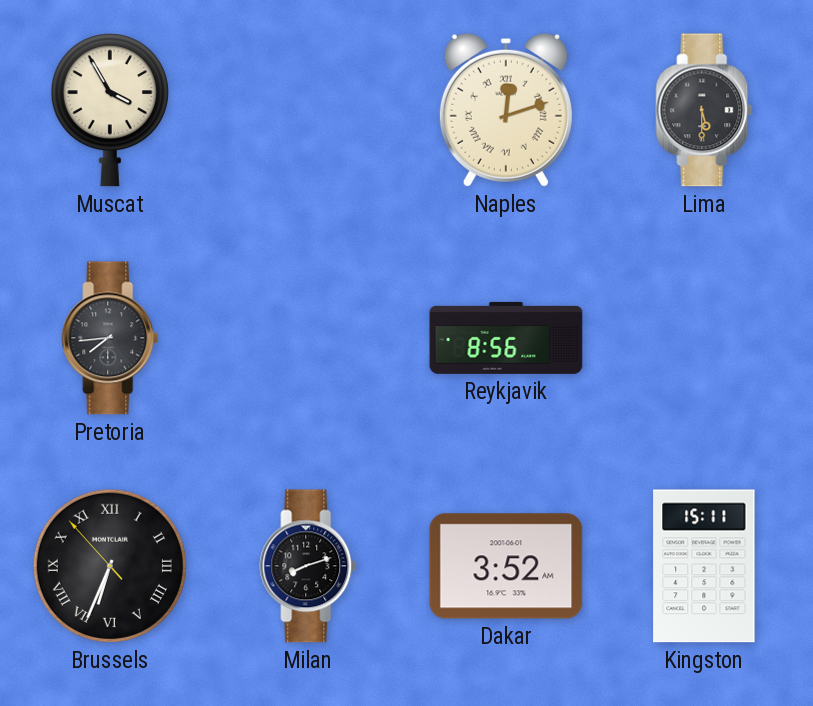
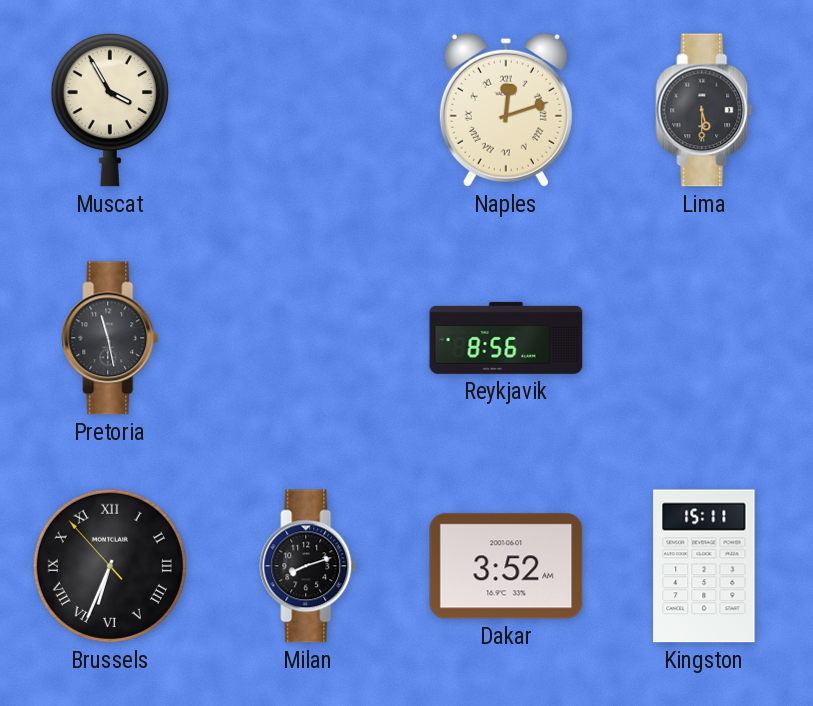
Pretoria: 7:44 -> 11:28 (110, 338)
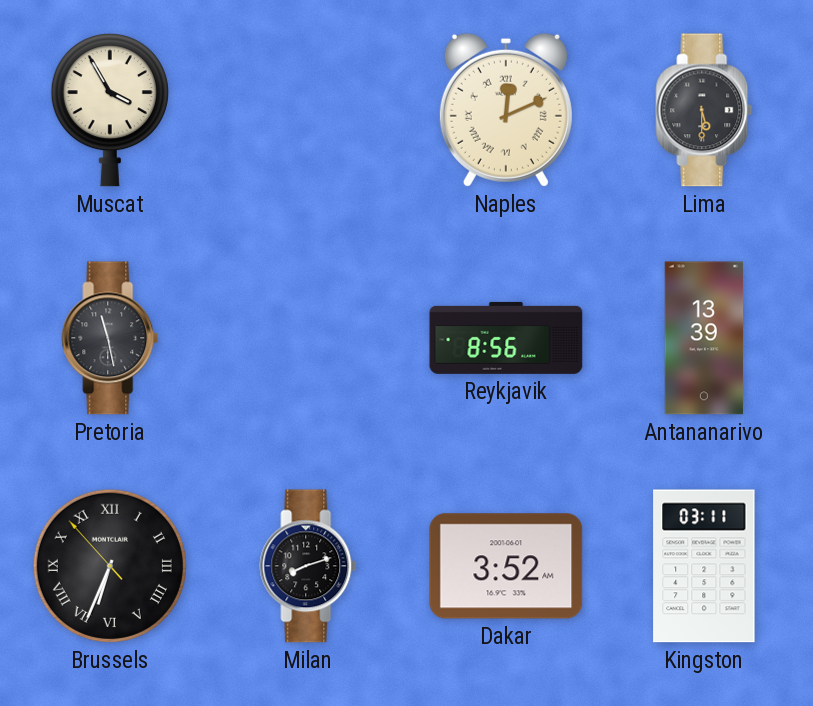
Naples: 12:12 -> 12:11 (506, 110)
Antananarivo: none -> 13:39 (704, 338)
Kingston: 15:11 -> 03:11 (704, 566)
